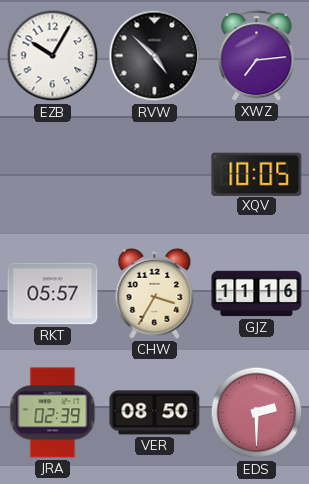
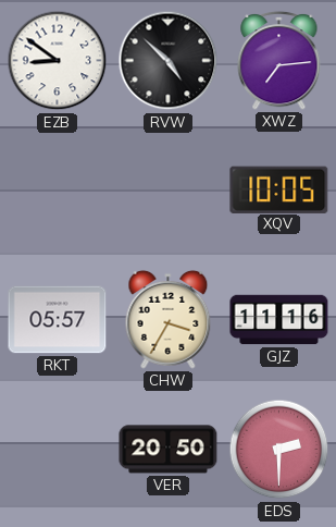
EZB: 10:05 -> 8:51 (58, 61)
JRA: 02:39 -> none (53, 413)
VER: 08:50 -> 20:50 (169, 450)
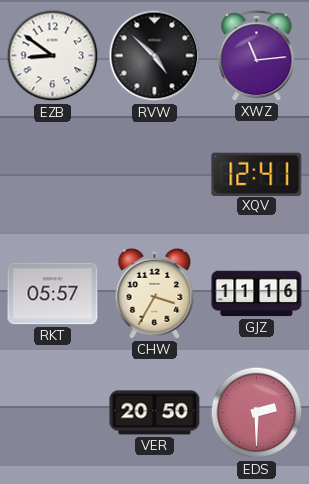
XWZ: 7:14 -> 11:14 (257, 55)
XQV: 10:05 -> 12:41 (257, 174)
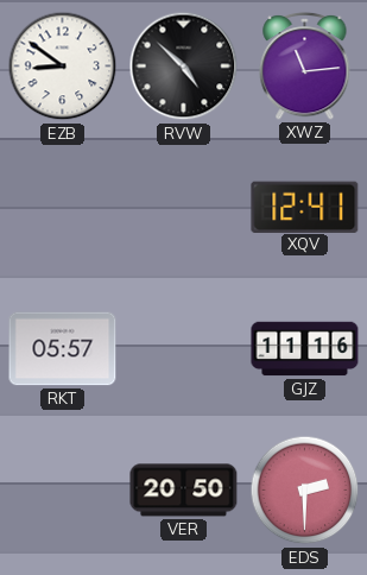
CHW: 3:35 -> none (155, 293)
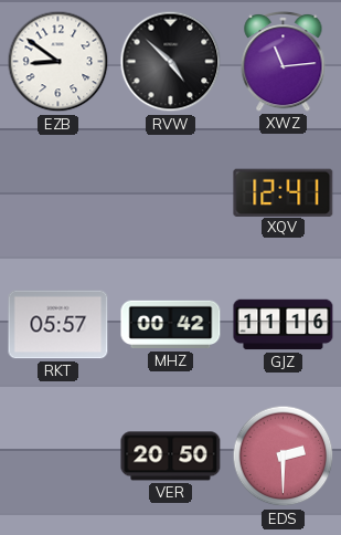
MHZ: none -> 00:42 (171, 325)
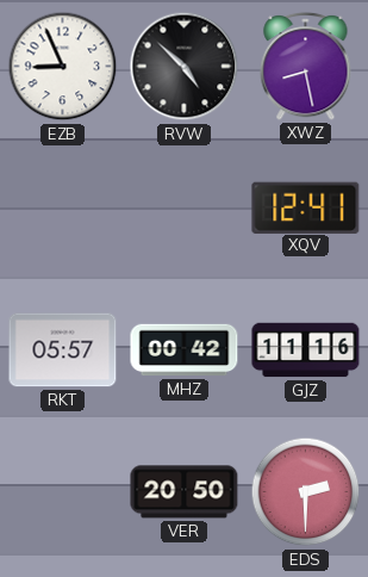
EZB: 8:51 -> 8:56 (63, 67)
XWZ: 11:14 -> 8:28 (306, 66)
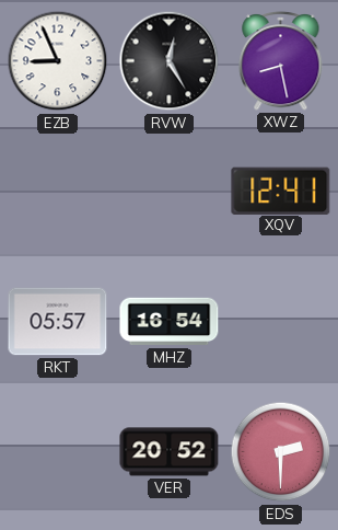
RVW: 4:52 -> 12:25 (170, 61)
MHZ: 00:42 -> 16:54 (170, 322)
GJZ: 11:16 -> none (306, 350)
VER: 20:50 -> 20:52 (170, 452)
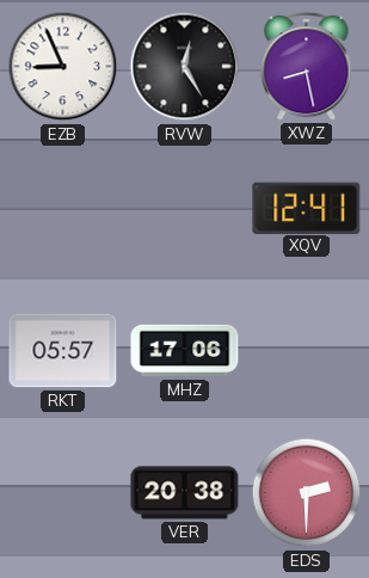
MHZ: 16:54 -> 17:06 (185, 351)
VER: 20:52 -> 20:38 (185, 493)
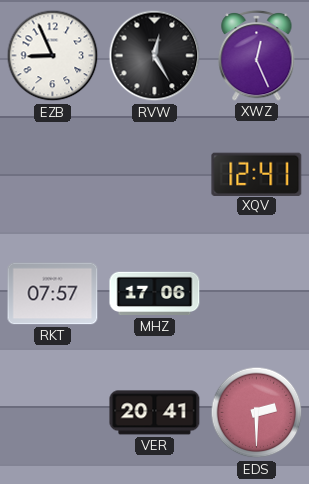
XWZ: 8:28 -> 12:26 (257, 55)
RKT: 05:57 -> 07:57 (53, 294)
VER: 20:38 -> 20:41 (155, 413)
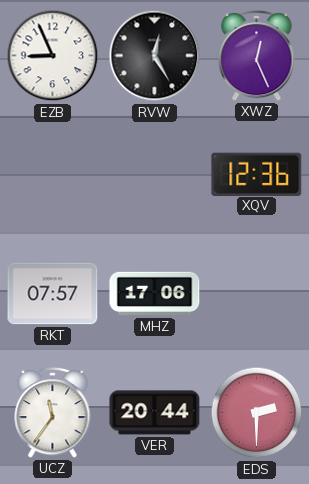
XQV: 12:41 -> 12:36 (257, 174)
UCZ: none -> 11:36 (53, 412)
VER: 20:41 -> 20:44 (155, 413)
